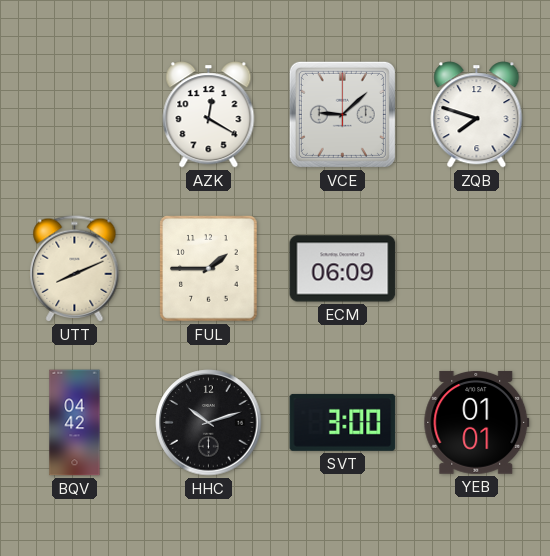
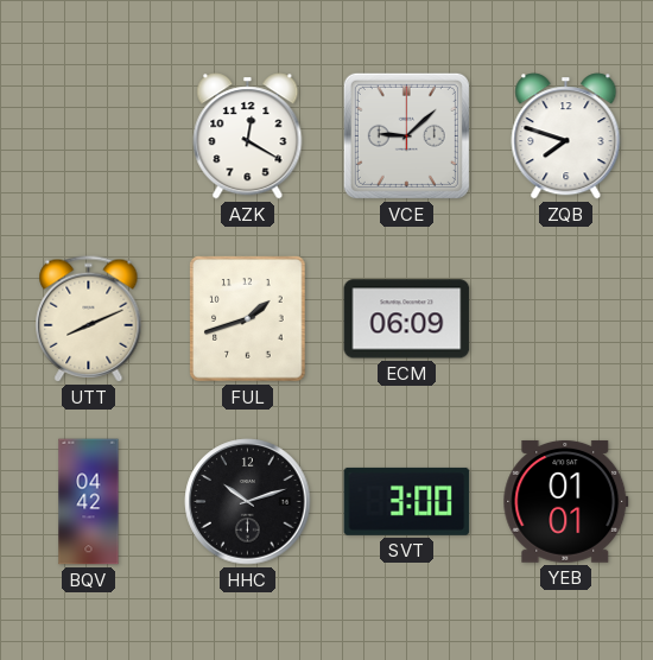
FUL: 1:45 -> 1:42 (248, 319)
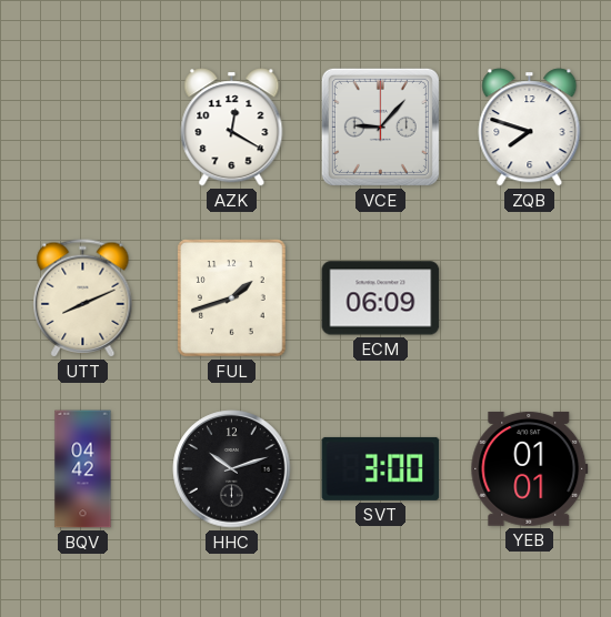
VCE: 9:08 -> 9:07 (380, 127)
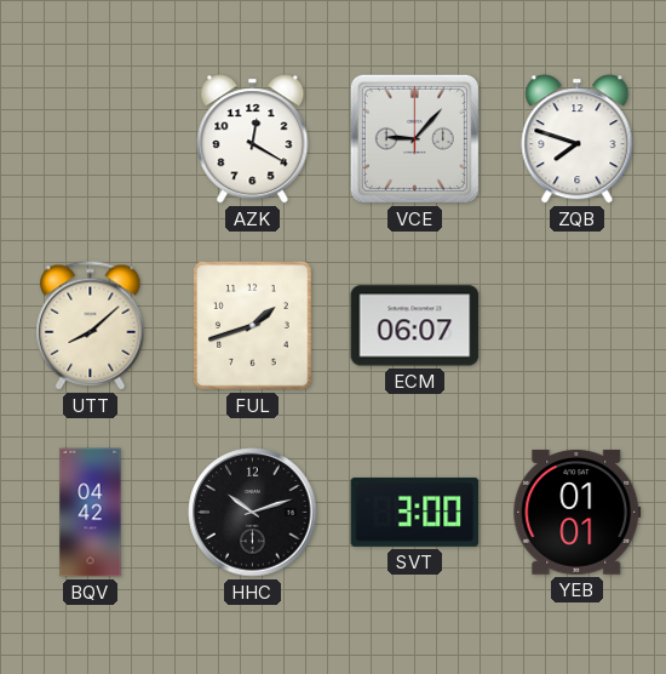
UTT: 8:11 -> 8:08 (91, 326)
ECM: 06:09 -> 06:07 (415, 326)
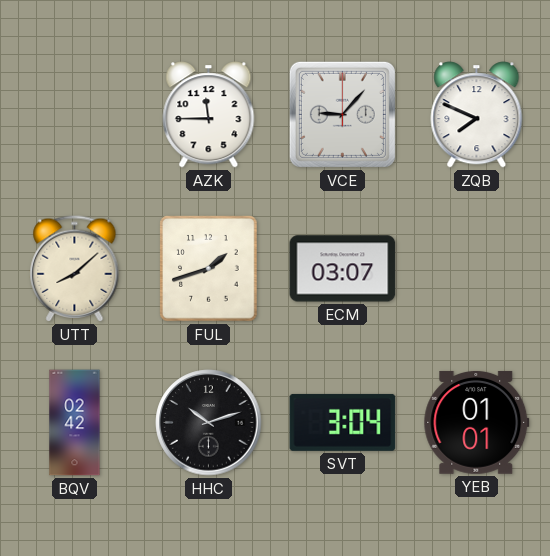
AZK: 12:20 -> 11:45 (209, 115)
ZQB: 7:48 -> 7:49 (477, 115)
ECM: 06:07 -> 03:07 (343, 269)
BQV: 04:42 -> 02:42 (75, 423)
SVT: 3:00 -> 3:04 (343, 422)
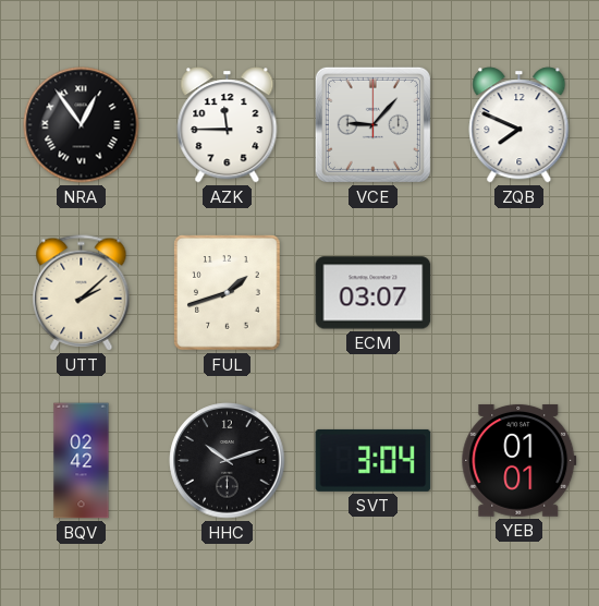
NRA: none -> 12:54 (82, 125)
UTT: 8:08 -> 2:08 (82, 293)
